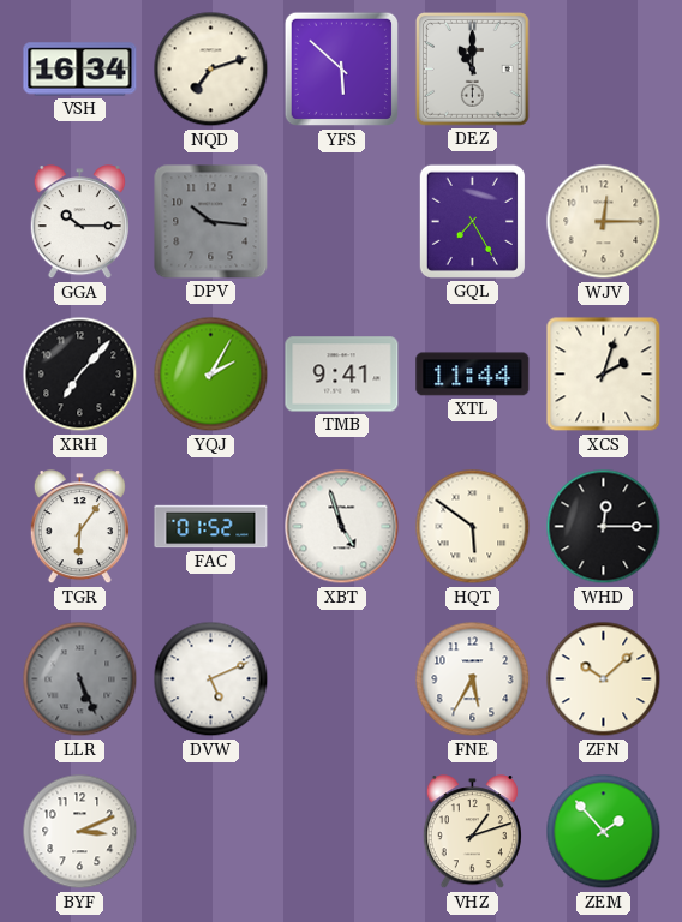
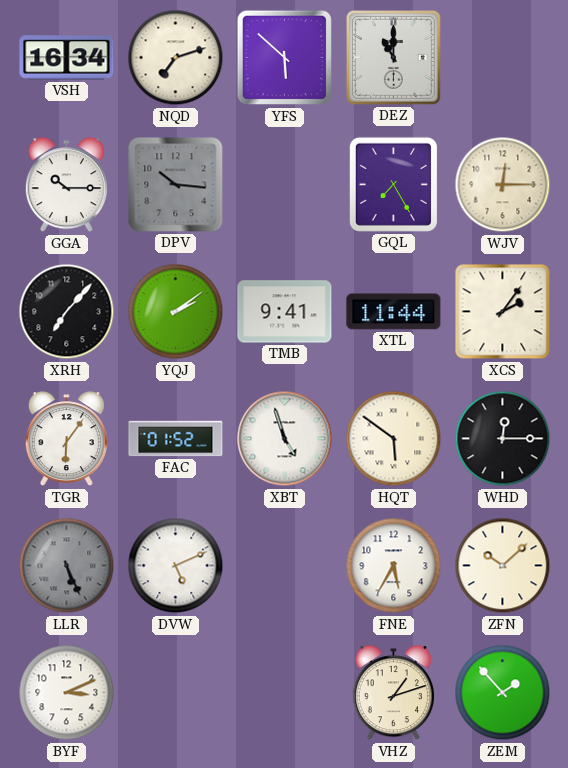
YQJ: 2:05 -> 2:09 (176, 312)
XCS: 2:03 -> 2:06 (503, 312)
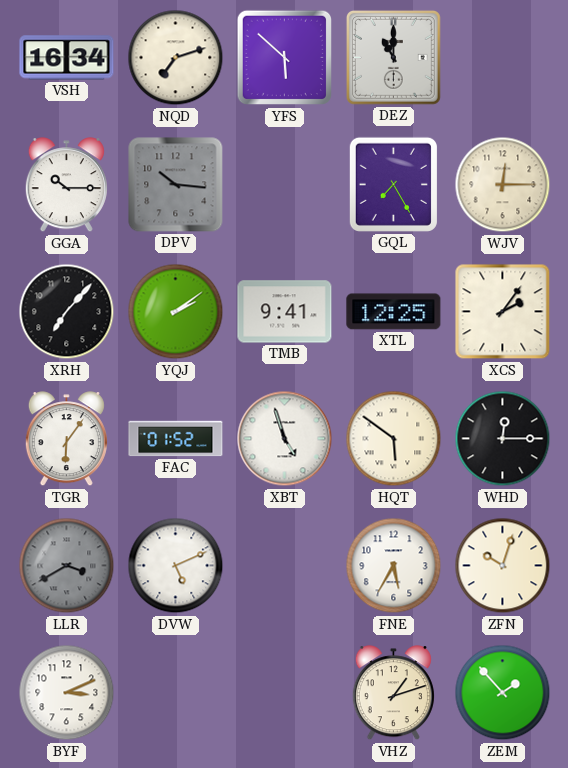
XTL: 11:44 -> 12:25 (394, 312)
LLR: 5:26 -> 3:40 (67, 566)
ZFN: 10:08 -> 10:03 (503, 566)
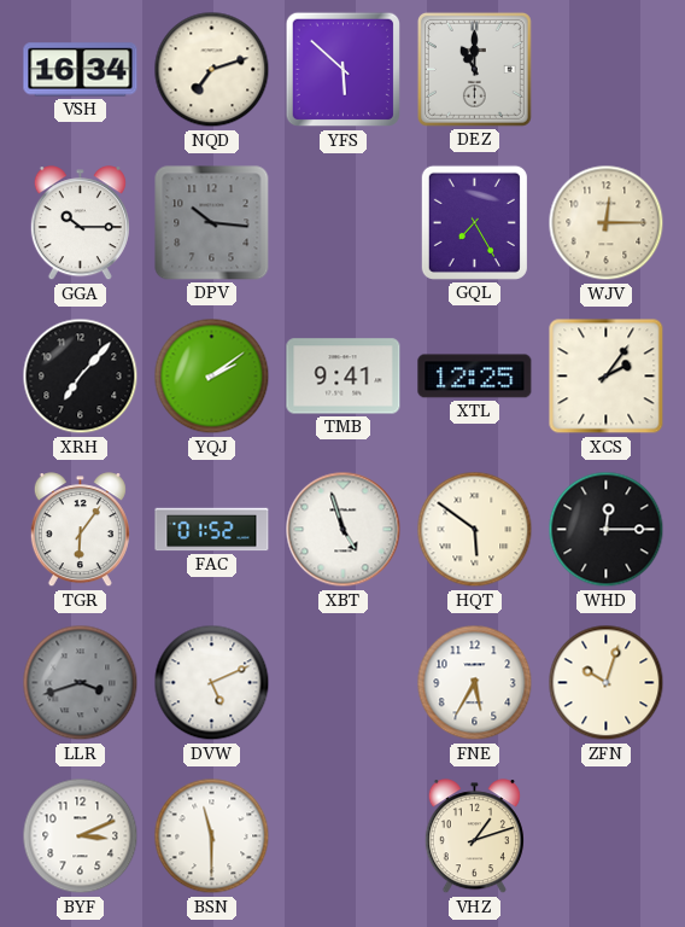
LLR: 3:40 -> 3:42 (81, 683)
BSN: none -> 11:30 (212, 836)
ZEM: 1:53 -> none (503, 693)
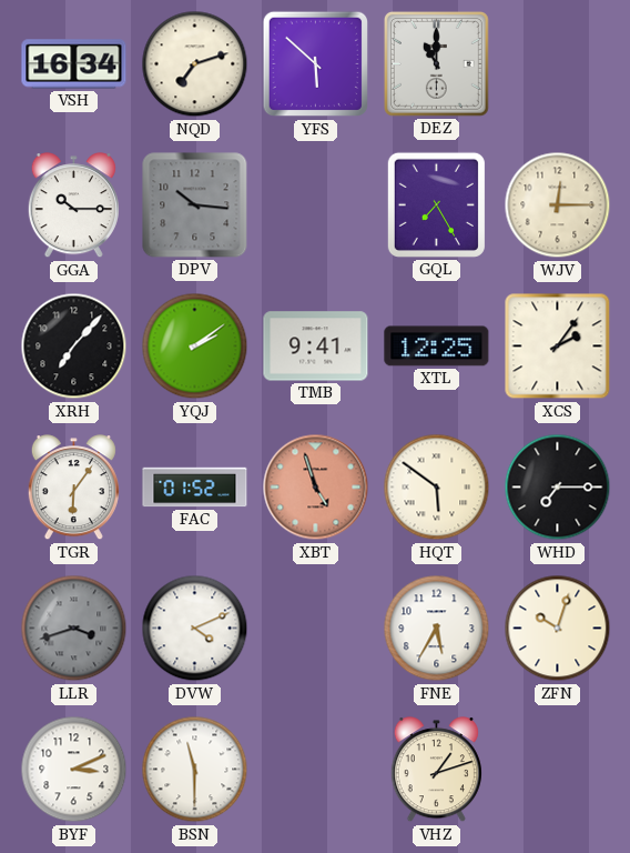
XBT dial: white -> salmon (316, 488)
WHD: 12:15 -> 7:15 (558, 488)
DVW: 5:11 -> 4:11 (195, 629)
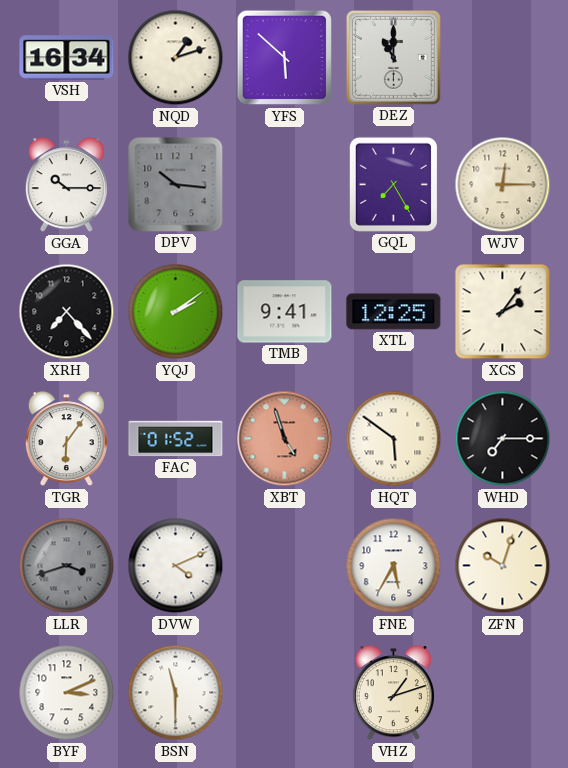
NQD: 7:12 -> 1:12 (176, 58)
XRH: 7:07 -> 7:23 (67, 312)
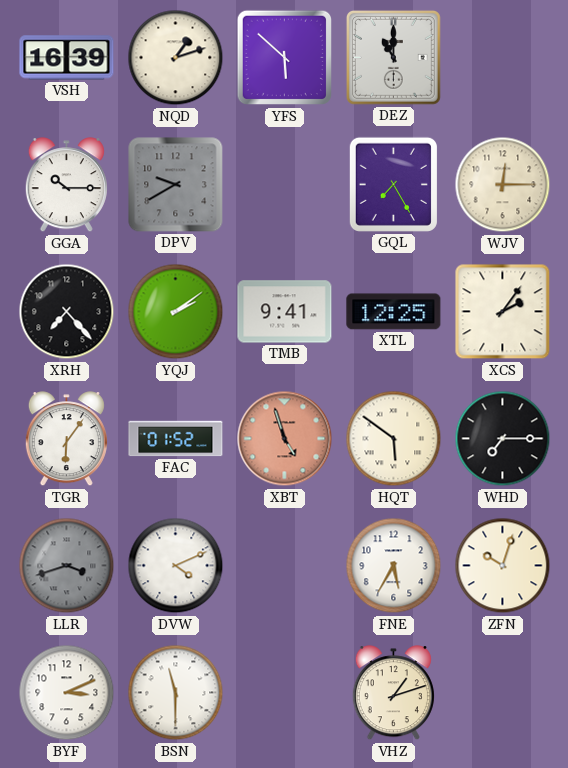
VSH: 16:34 -> 16:39 (67, 58)
DPV: 10:16 -> 9:40 (176, 185)
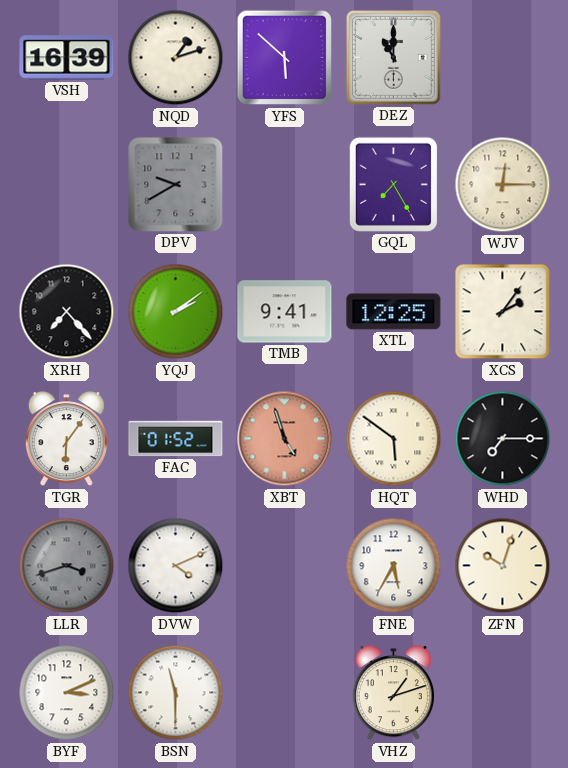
GGA: 10:15 -> none (66, 185)
